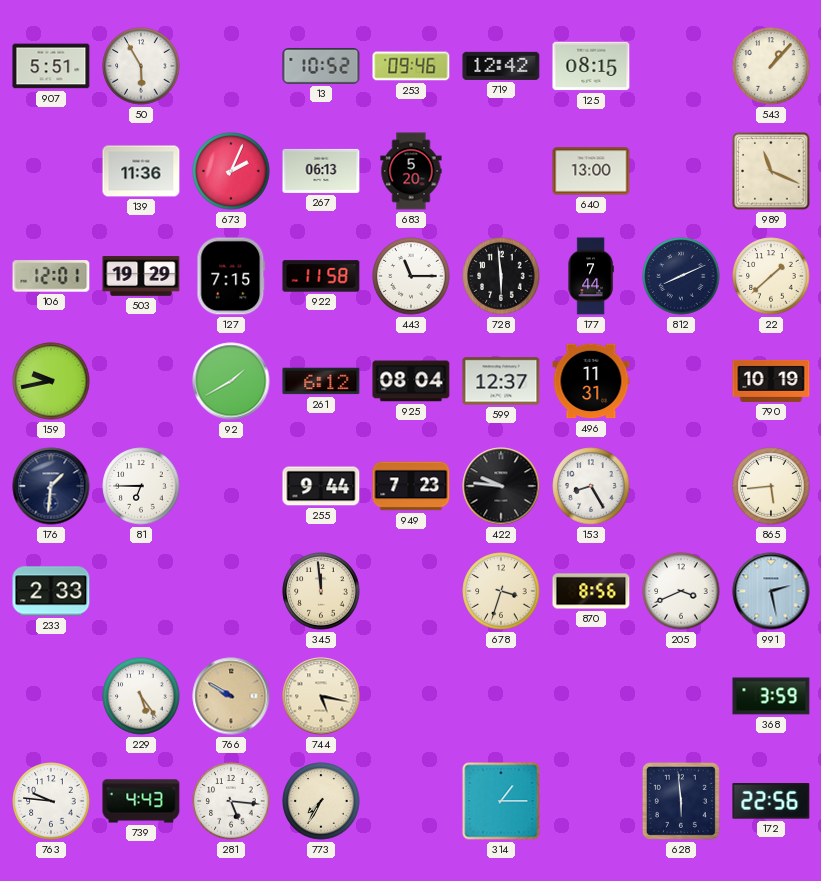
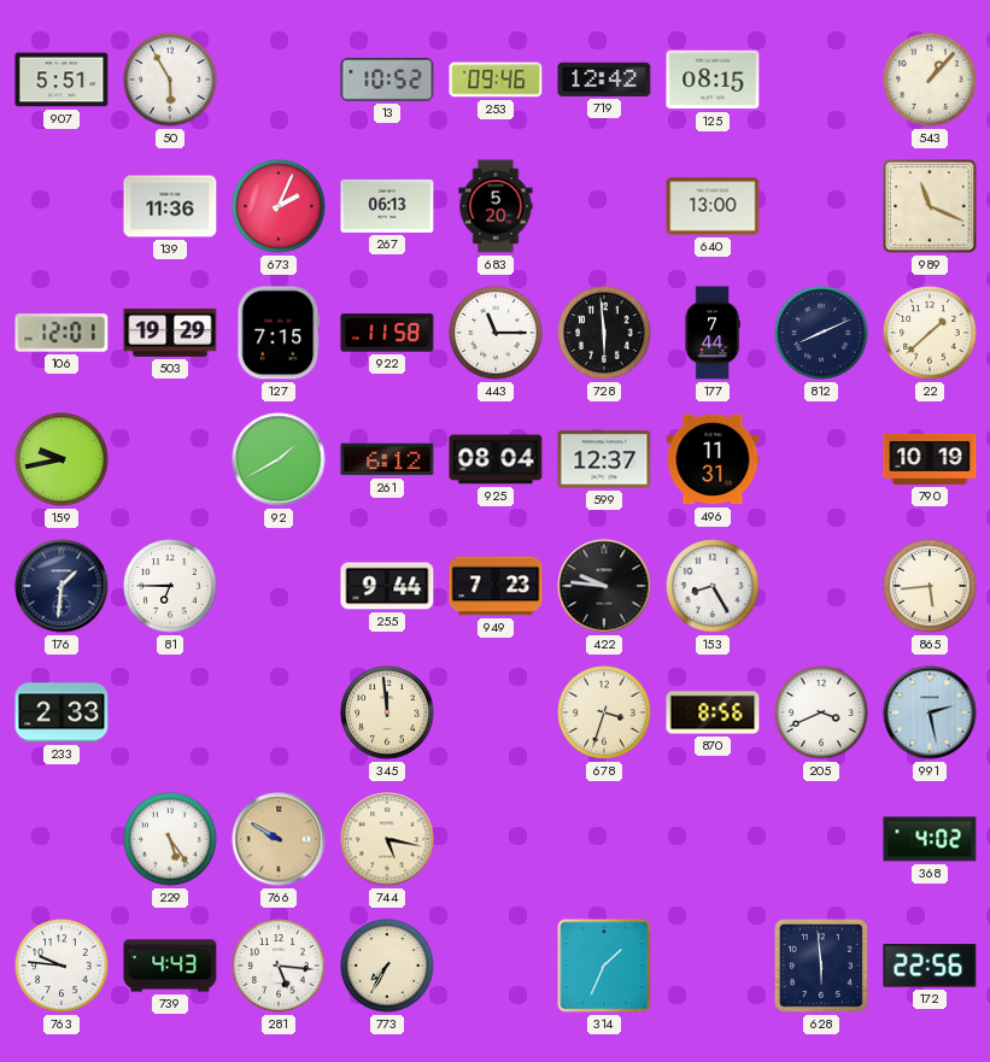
368: 3:59 -> 4:02 (930, 839)
314: 1:15 -> 1:34 (604, 966)
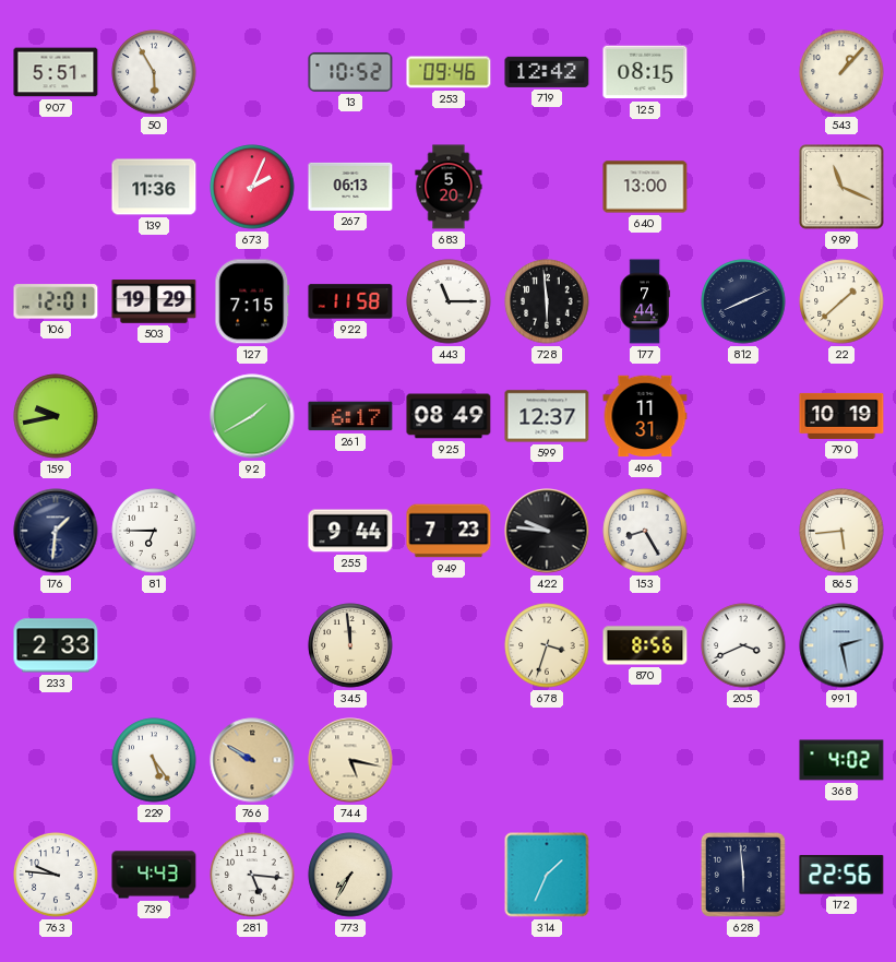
261: 6:12 -> 6:17 (350, 416)
925: 08:04 -> 08:49 (449, 416)
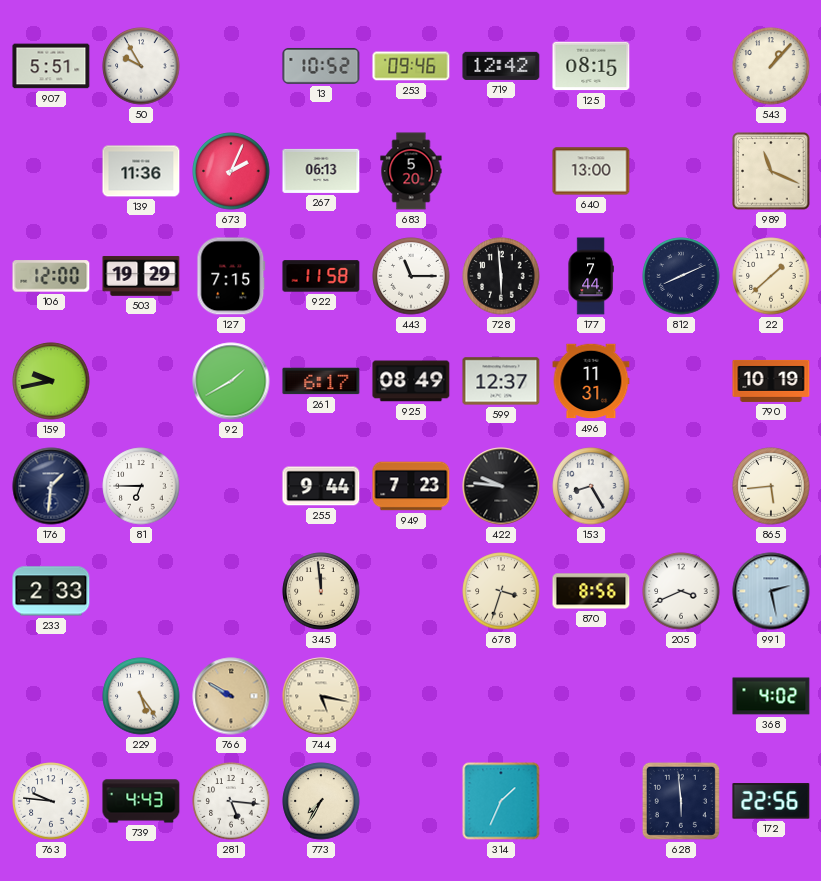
50: 5:55 -> 9:55 (141, 66)
106: 12:01 -> 12:00 (51, 276)
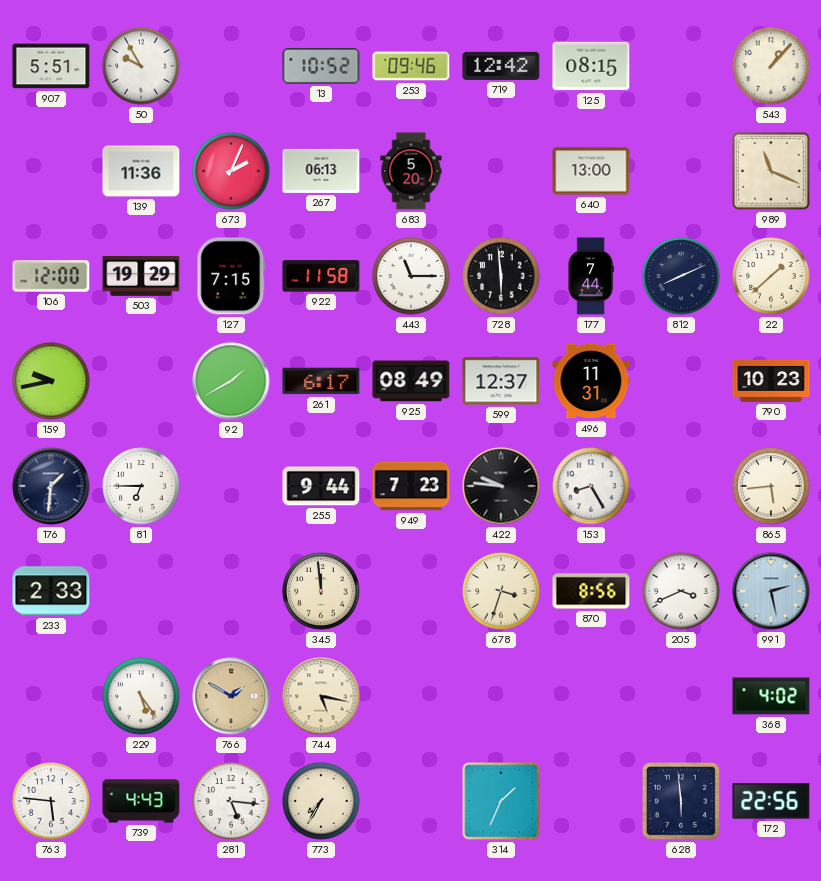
790: 10:19 -> 10:23 (771, 381)
766: 9:50 -> 1:50 (231, 696)
763: 9:46 -> 5:46 (51, 801)
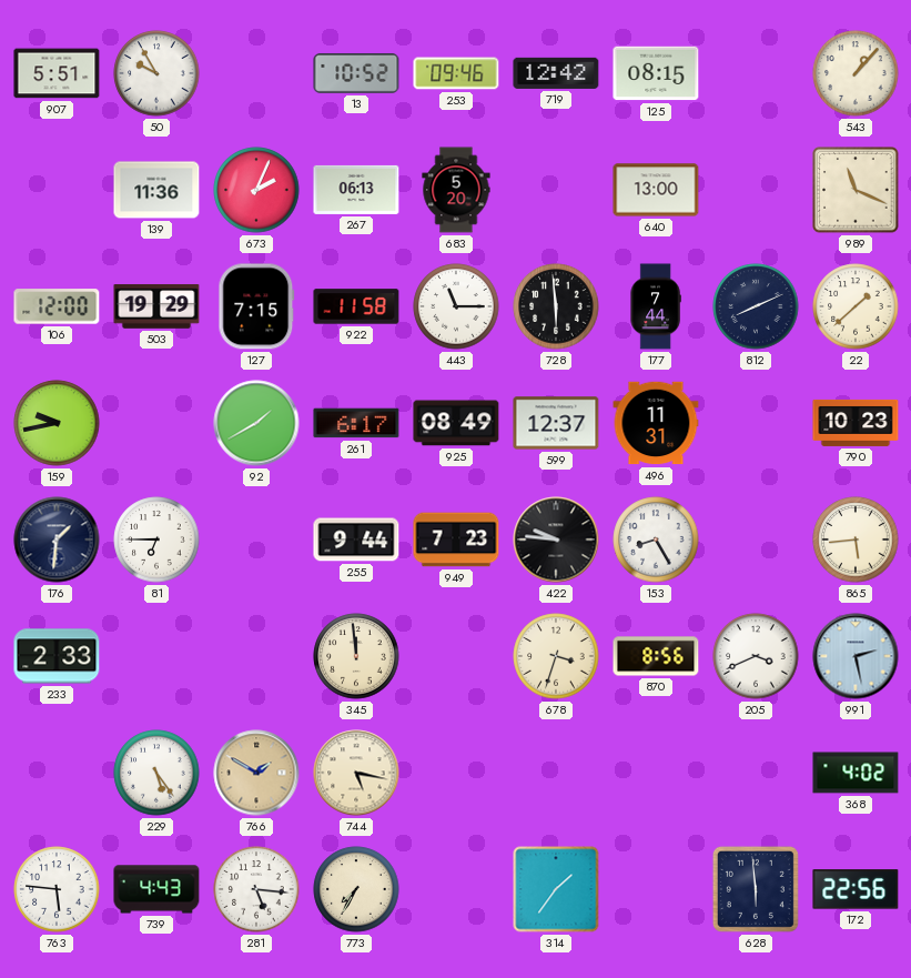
314: 1:34 -> 1:36 (556, 889)
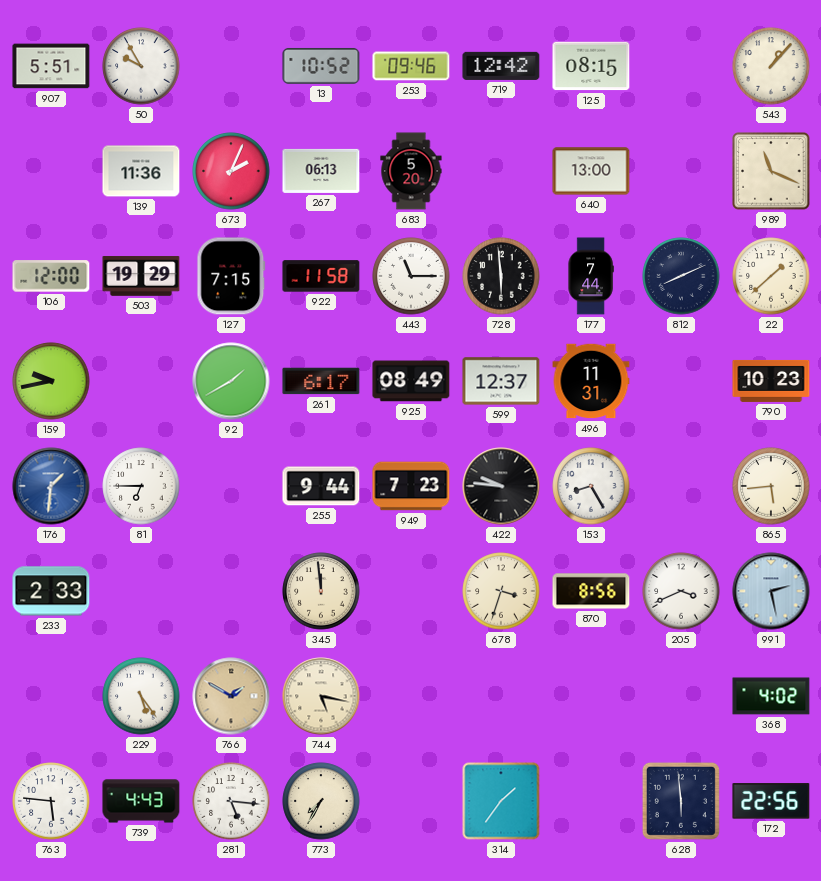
176 dial: navy -> blue (51, 486)
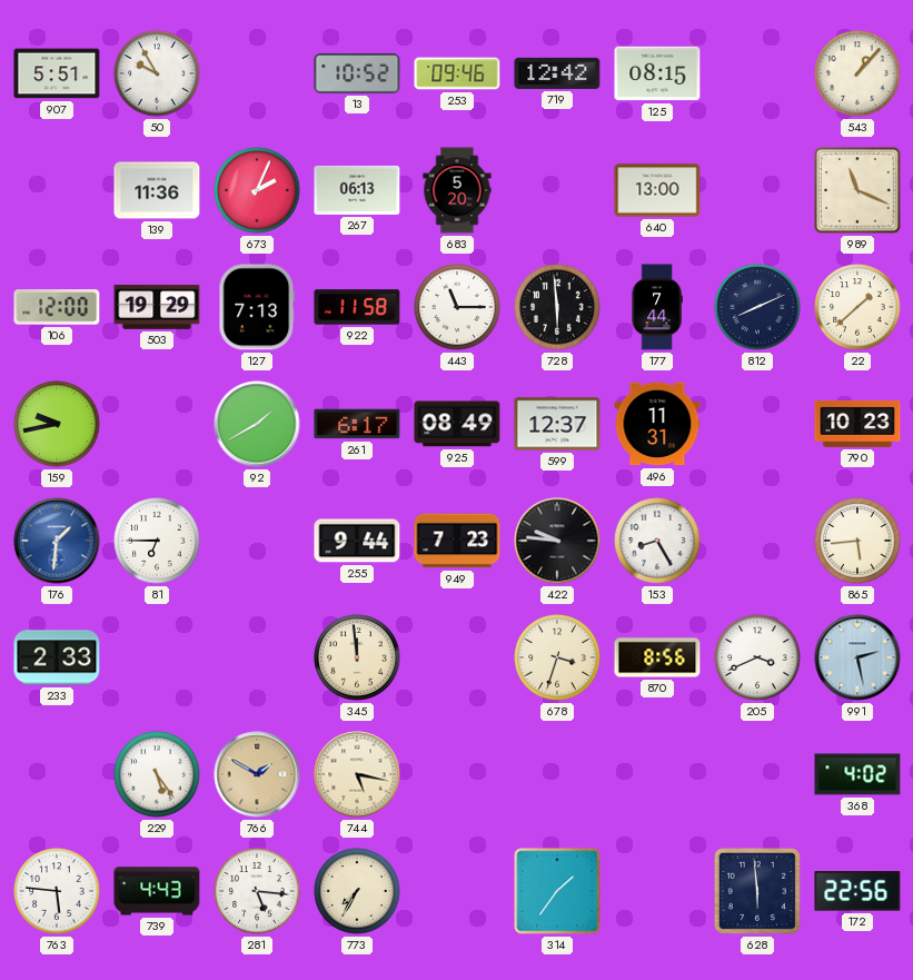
127: 7:15 -> 7:13 (257, 307)
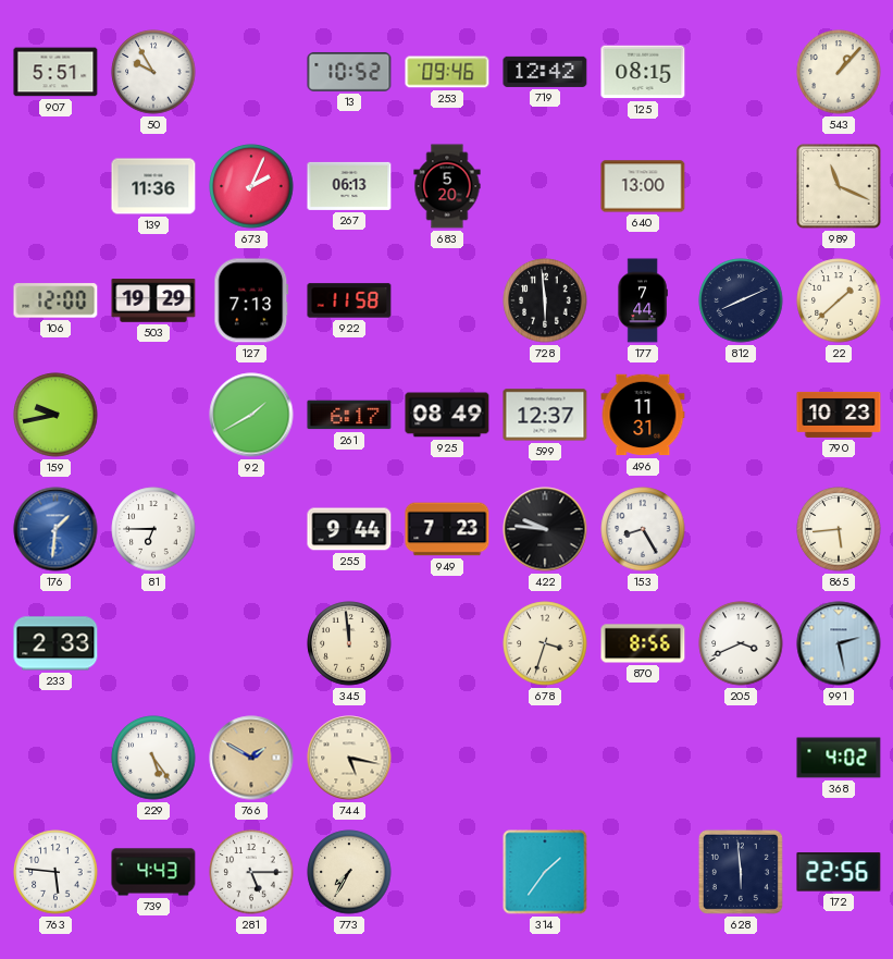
443: 11:15 -> none (457, 307)
281: 5:16 -> 5:15 (251, 872)
